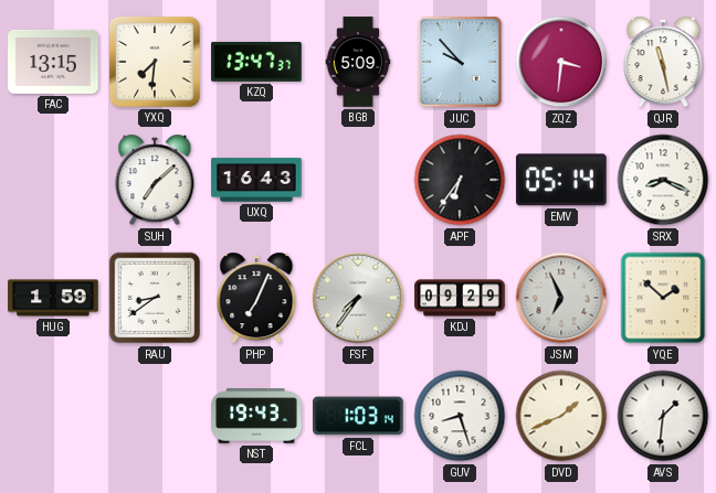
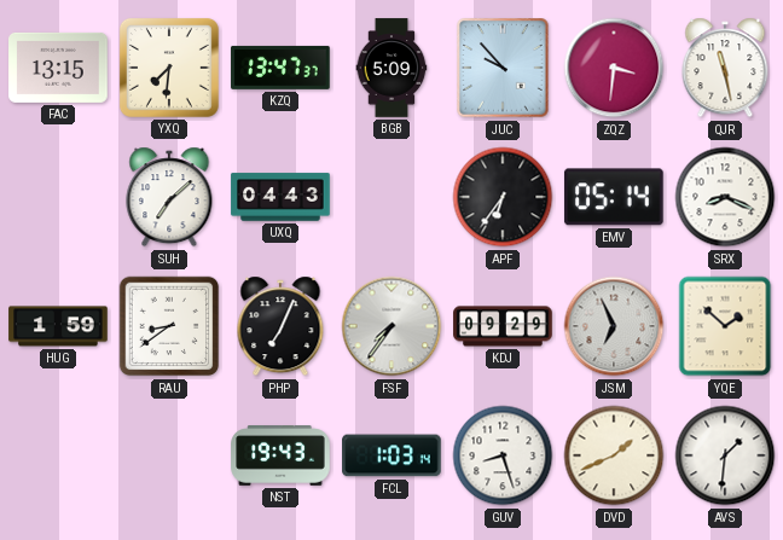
UXQ: 16:43 -> 04:43 (280, 197)
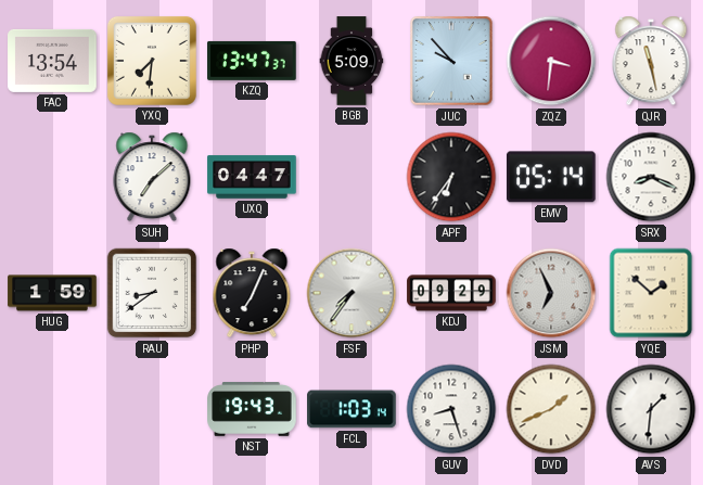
FAC: 13:15 -> 13:54 (52, 61)
UXQ: 04:43 -> 04:47 (252, 177)
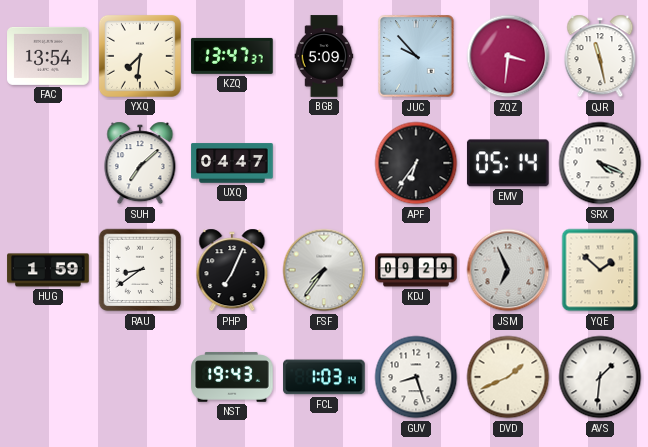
SRX: 8:19 -> 4:19 (600, 163)
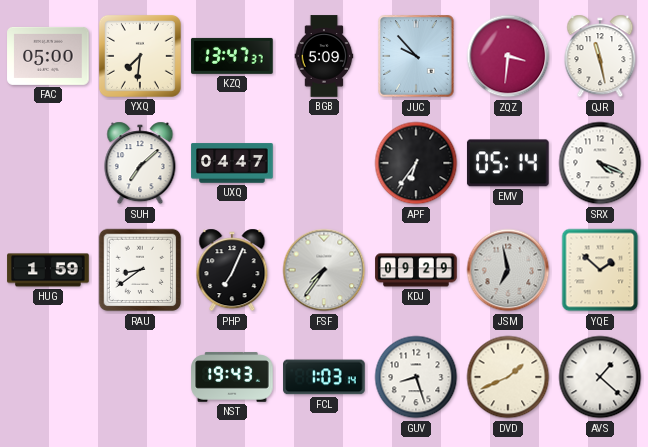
FAC: 13:54 -> 05:00 (48, 56)
JSM: 6:56 -> 6:58 (508, 270)
AVS: 1:31 -> 1:22 (600, 377)
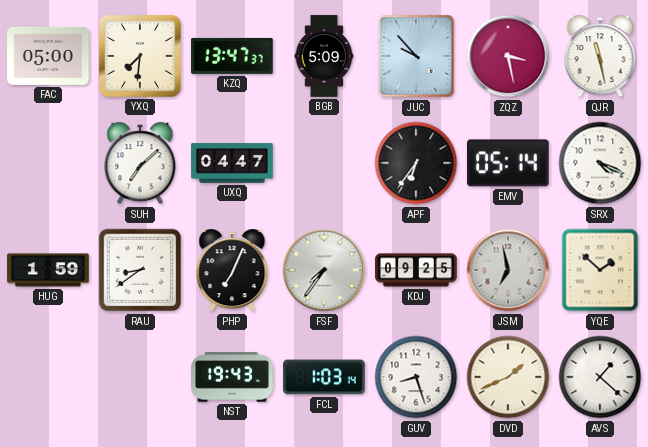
ZQZ: 3:31 -> 3:28 (508, 56)
KDJ: 09:29 -> 09:25 (416, 270)
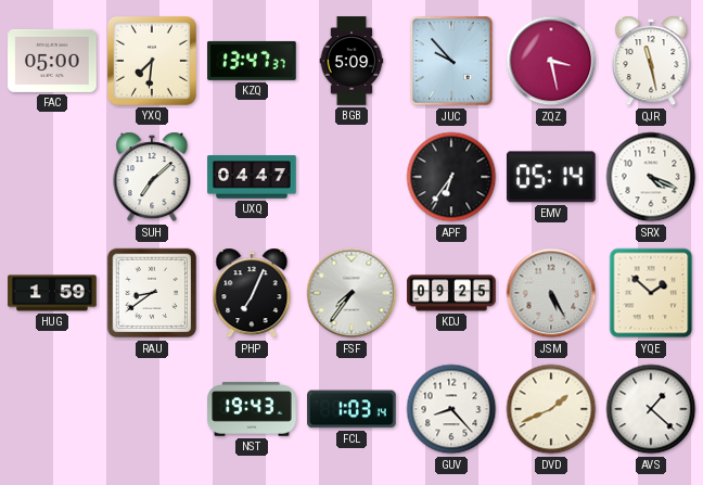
JSM: 6:58 -> 5:25 (551, 293)
GUV: 8:27 -> 8:23 (451, 409)
